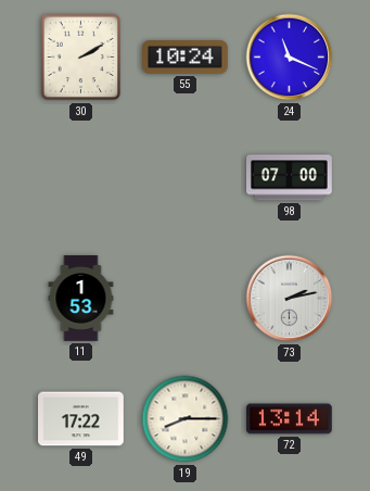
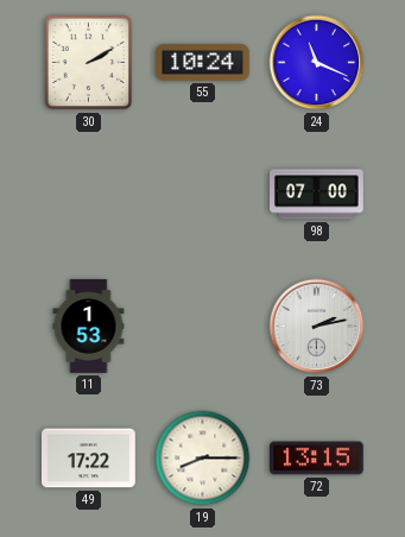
72: 13:14 -> 13:15 (317, 459)
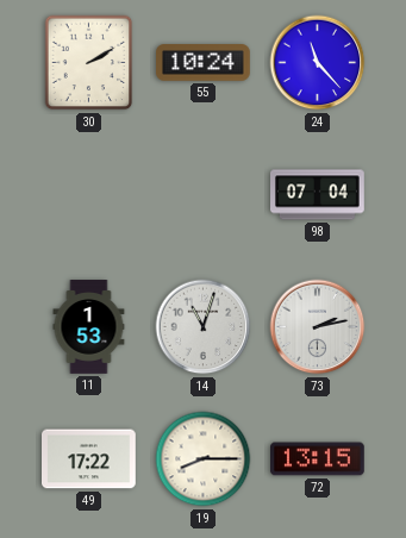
24: 11:19 -> 11:23 (318, 63)
98: 07:00 -> 07:04 (318, 195)
14: none -> 11:03 (204, 327)
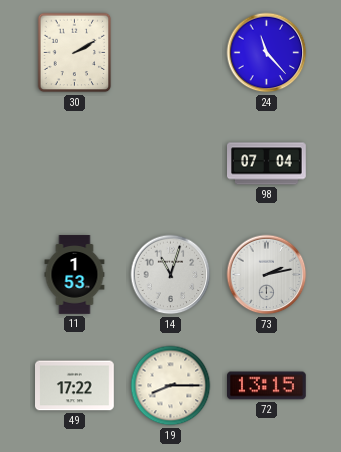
55: 10:24 -> none (204, 63)
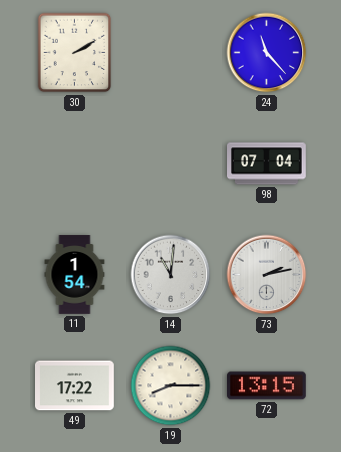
11: 1:53 -> 1:54 (75, 275)
14: 11:03 -> 11:01 (171, 275)
